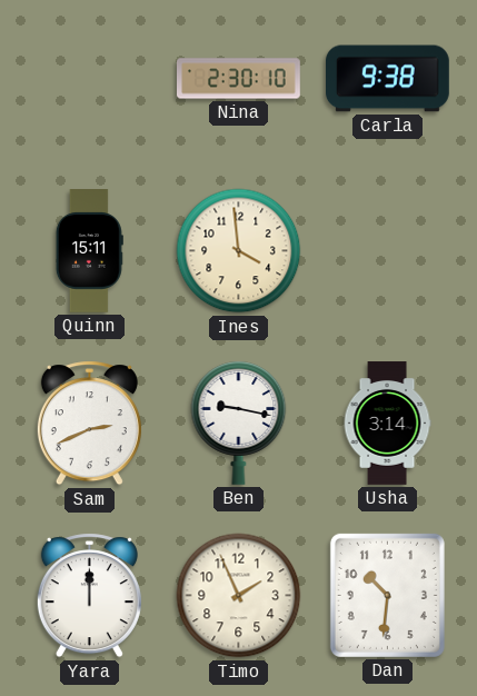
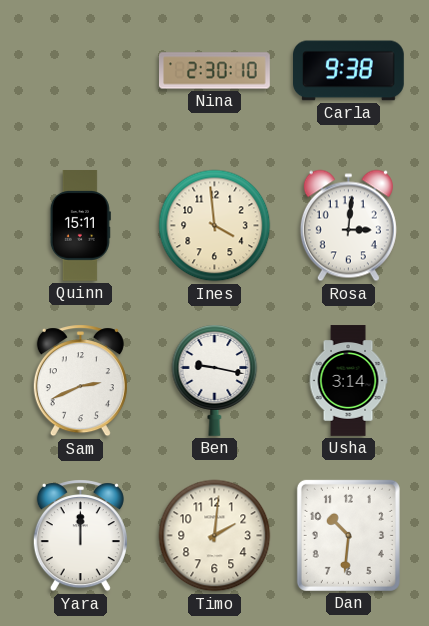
Rosa: none -> 3:01 (348, 226)
Timo: 1:56 -> 2:01 (215, 536)
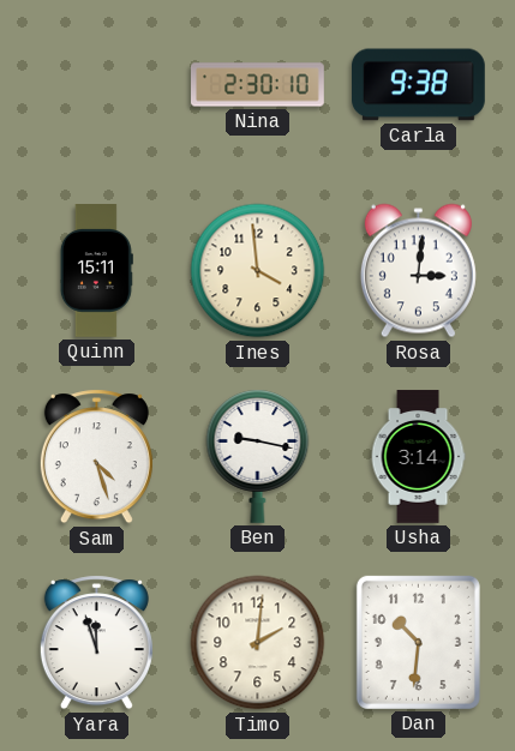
Sam: 2:41 -> 4:27 (96, 457)
Yara: 12:00 -> 11:57 (96, 643)
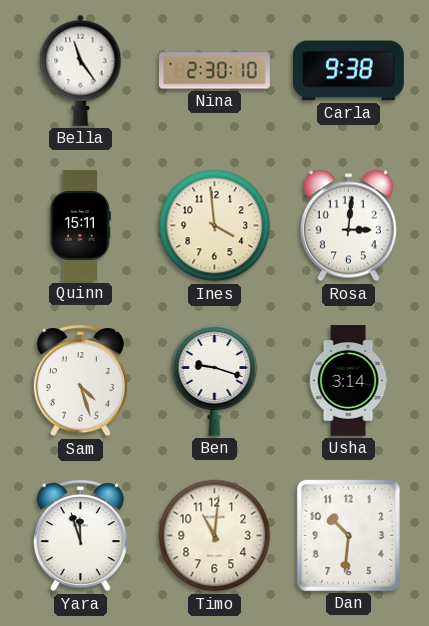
Bella: none -> 11:24 (81, 70)
Ben: 9:17 -> 9:18 (215, 380)
Timo: 2:01 -> 11:01 (215, 536)
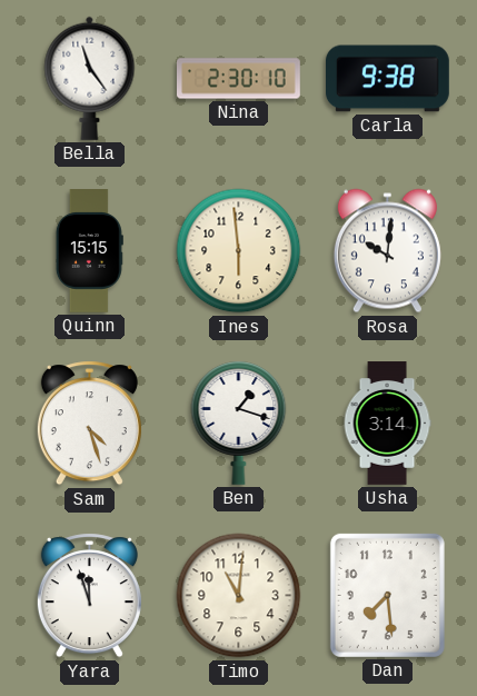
Quinn: 15:11 -> 15:15 (89, 251)
Ines: 3:59 -> 5:59 (239, 251)
Rosa: 3:01 -> 10:01 (387, 251)
Ben: 9:18 -> 1:18 (239, 422)
Dan: 10:31 -> 7:29 (387, 595)
